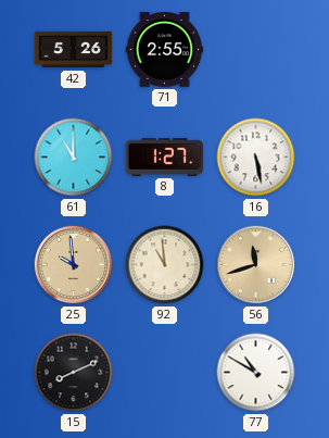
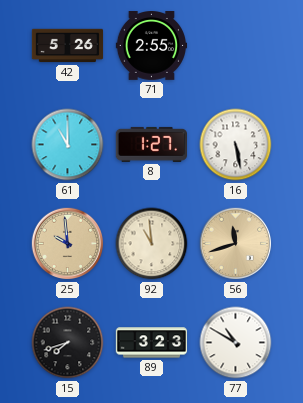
15: 8:11 -> 7:42 (68, 343)
89: none -> 3:23 (152, 343)
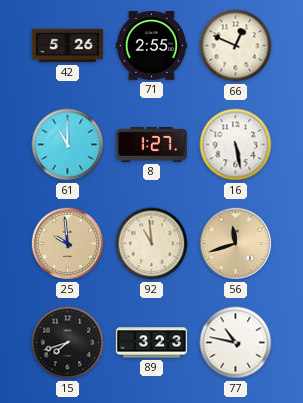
66: none -> 12:49 (236, 46)
77: 10:50 -> 10:47 (236, 343)
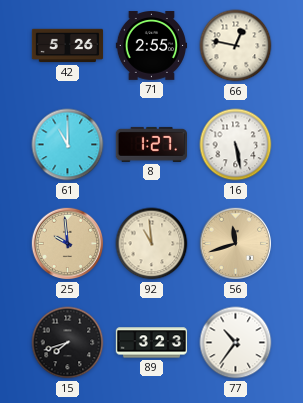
66: 12:49 -> 12:47 (236, 46)
77: 10:47 -> 10:36 (236, 343)
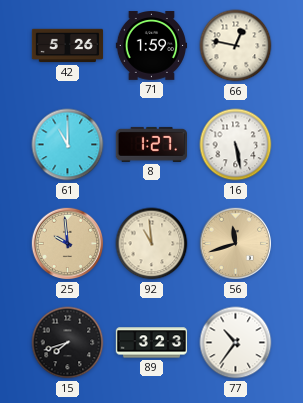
71: 2:55 -> 1:59 (152, 46)
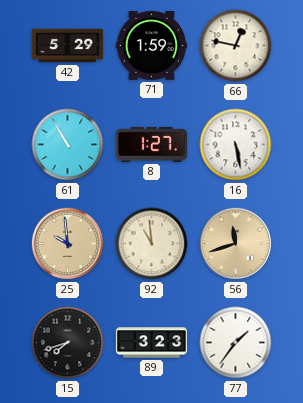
42: 5:26 -> 5:29 (68, 46)
61: 11:00 -> 10:55 (68, 145)
77: 10:36 -> 1:36 (236, 343)
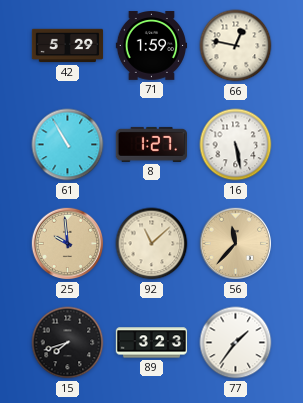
92: 10:59 -> 11:08 (152, 244)
56: 11:42 -> 11:37 (236, 244)
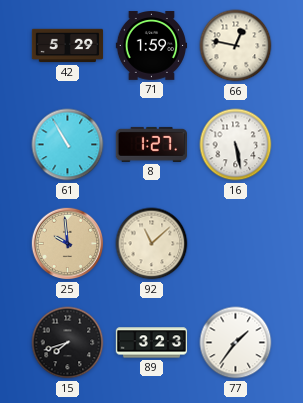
56: 11:37 -> none (236, 244)
